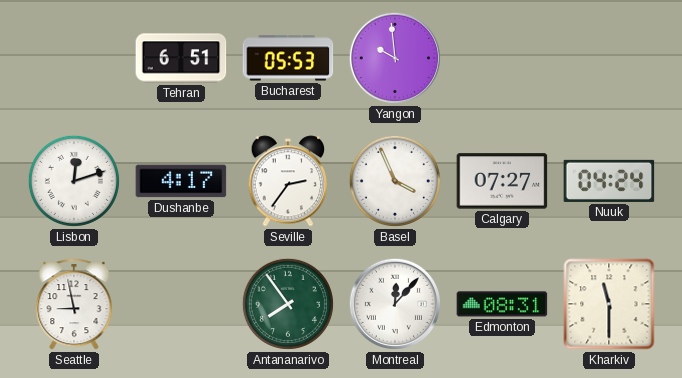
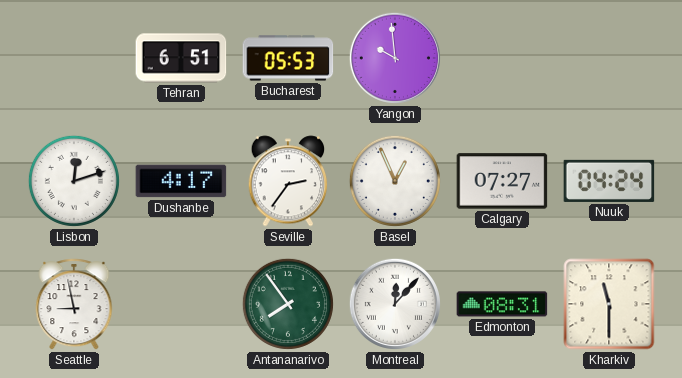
Basel: 3:56 -> 12:56 (395, 181)
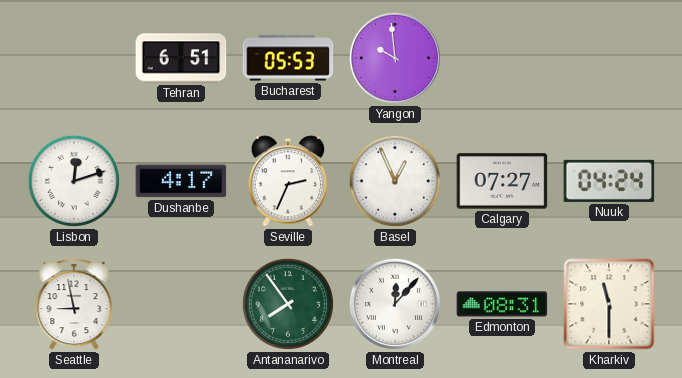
Seville: 2:36 -> 2:34 (288, 181)
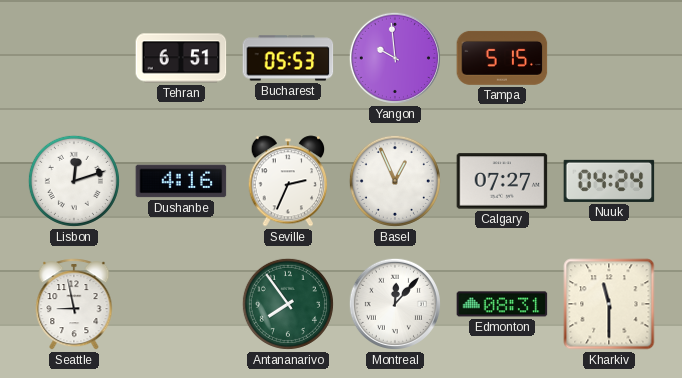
Tampa: none -> 5:15 (502, 58)
Dushanbe: 4:17 -> 4:16 (181, 181)
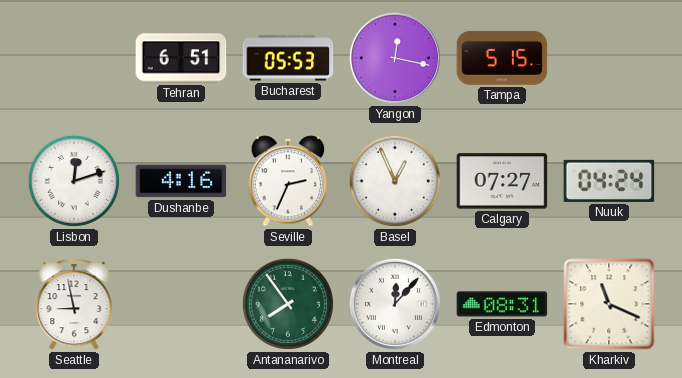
Yangon: 9:59 -> 12:17 (395, 58)
Kharkiv: 11:30 -> 11:19 (609, 304)
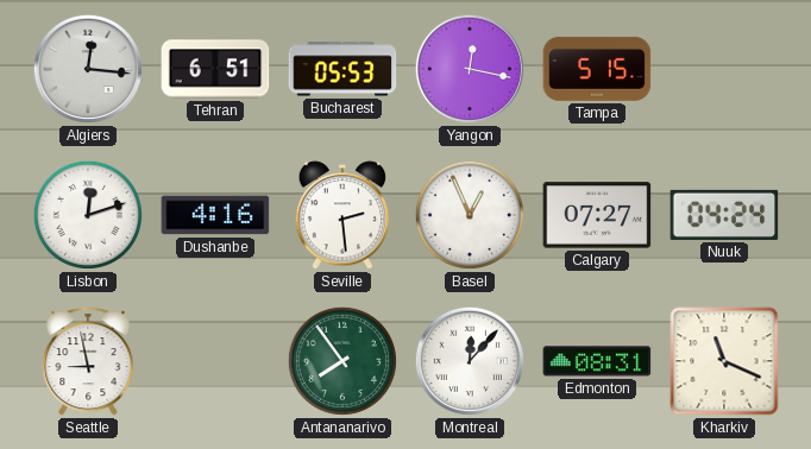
Algiers: none -> 12:16 (88, 69)
Seville: 2:34 -> 2:29 (342, 215)
